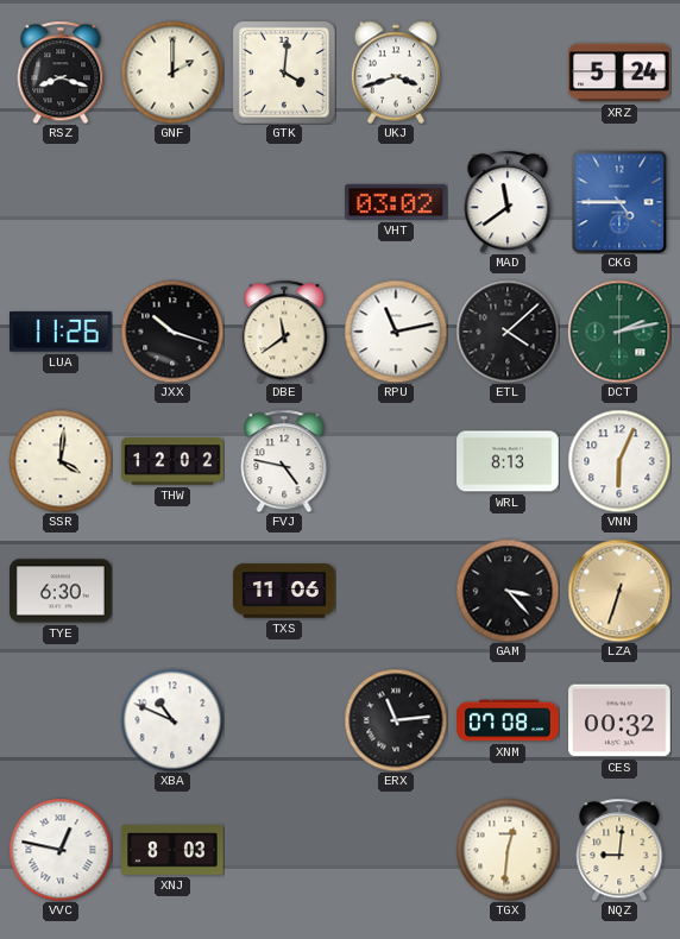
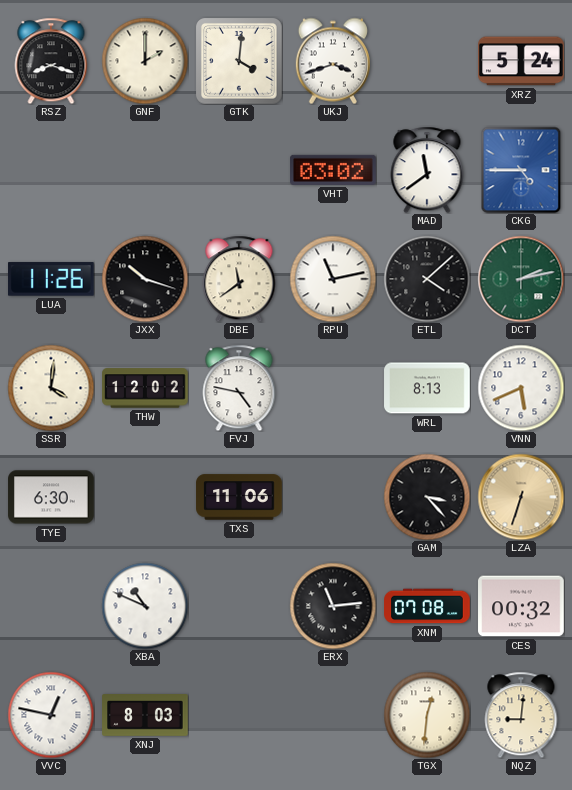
VNN: 6:04 -> 5:41 (521, 388)
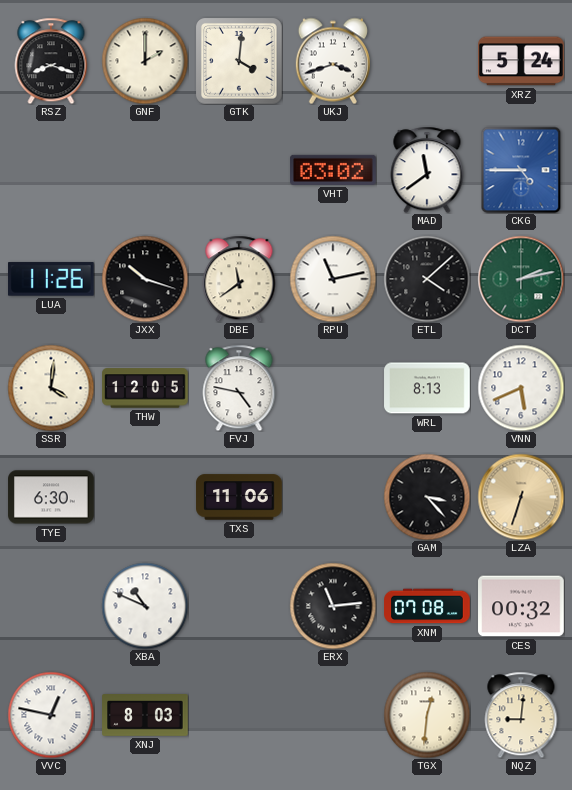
THW: 12:02 -> 12:05 (145, 388)
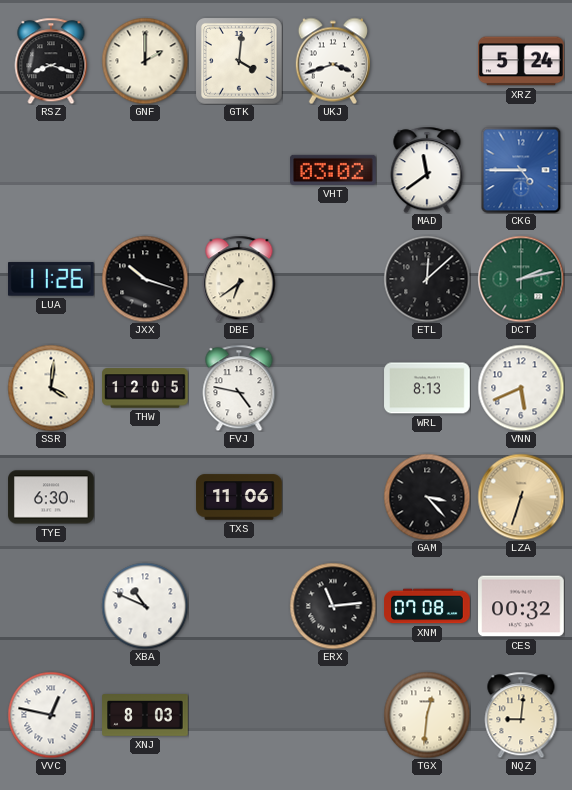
DBE: 11:39 -> 6:39 (239, 279)
RPU: 11:13 -> none (333, 279)
ETL: 4:08 -> 12:08 (427, 279)
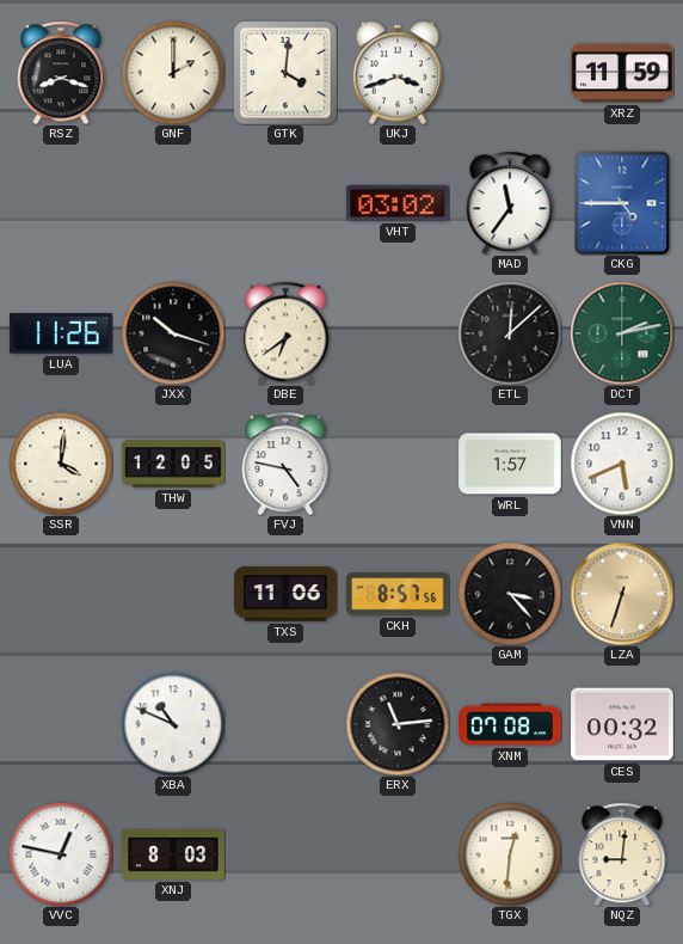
XRZ: 5:24 -> 11:59 (622, 73)
MAD: 11:39 -> 11:36 (510, 203)
WRL: 8:13 -> 1:57 (510, 464)
TYE: 6:30 -> none (51, 497)
CKH: none -> 8:57 (398, 594)
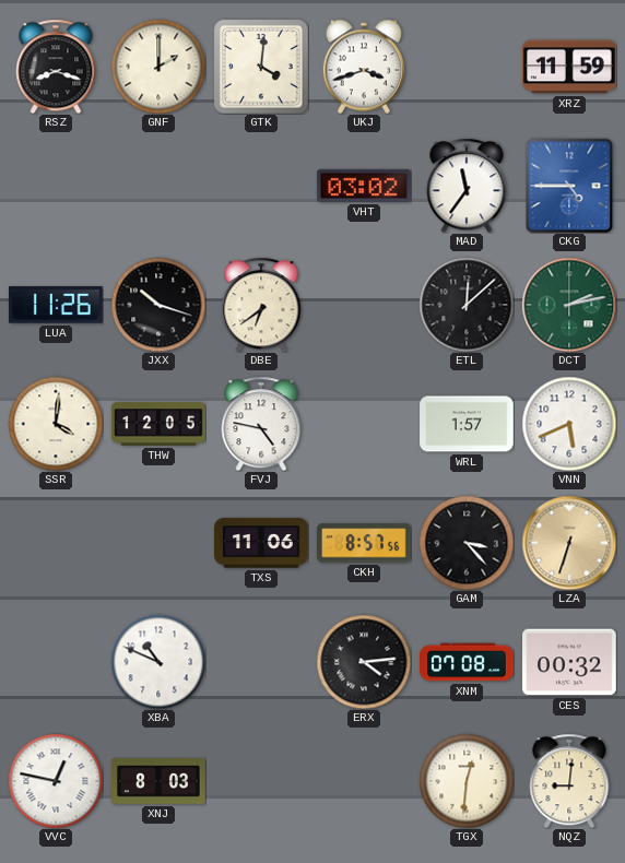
ERX: 11:14 -> 4:14 (364, 662)
